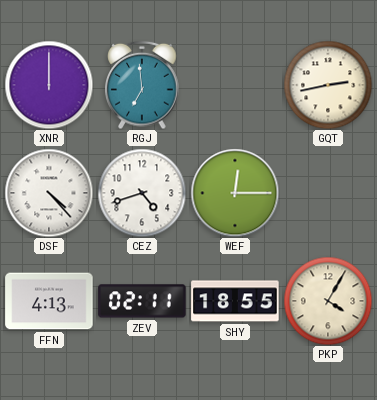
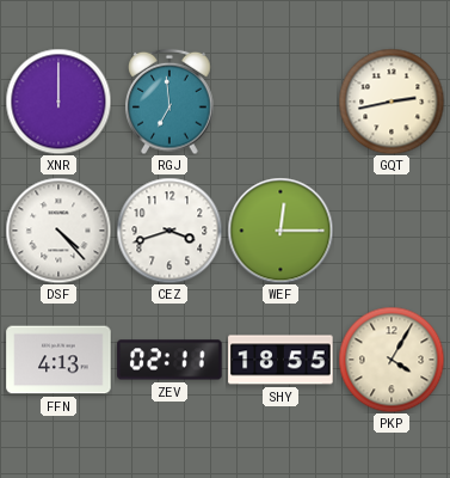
CEZ: 4:42 -> 3:42 (169, 231)
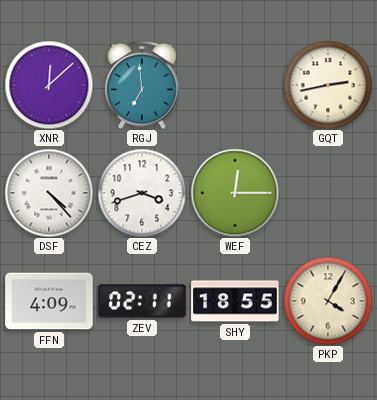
XNR: 12:00 -> 12:08 (49, 85)
FFN: 4:13 -> 4:09 (49, 301)
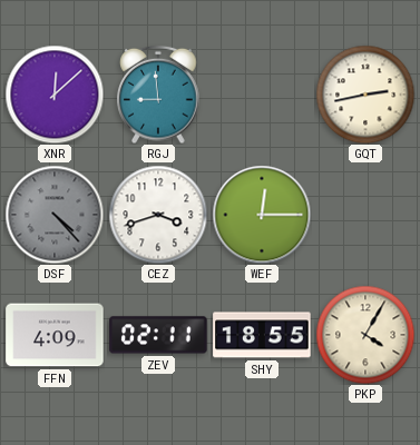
RGJ: 6:59 -> 8:59 (158, 95)
DSF dial: white -> grey (55, 215)
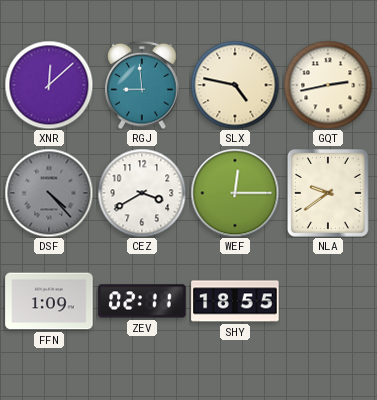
SLX: none -> 4:47 (235, 85)
CEZ: 3:42 -> 3:40 (142, 193)
NLA: none -> 9:39 (328, 193)
FFN: 4:09 -> 1:09 (49, 301)
PKP: 4:05 -> none (365, 335)
